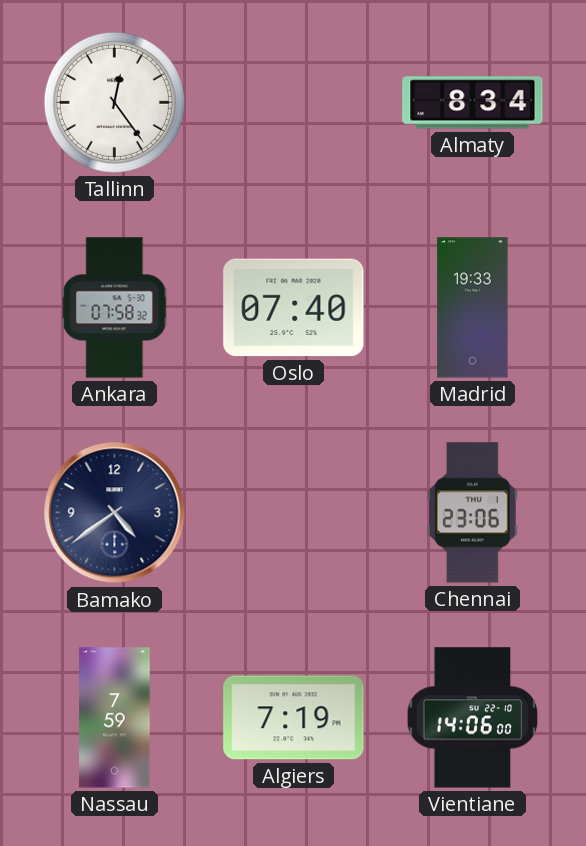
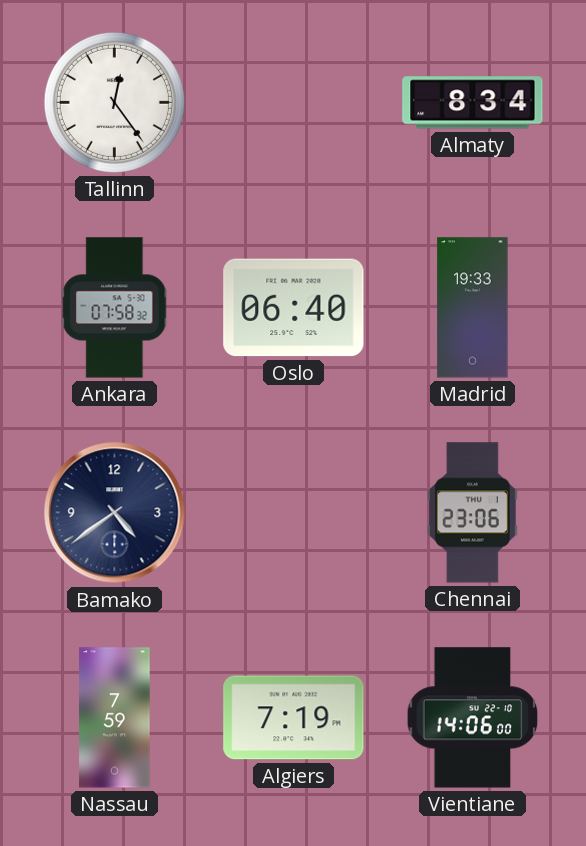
Oslo: 07:40 -> 06:40 (294, 308)
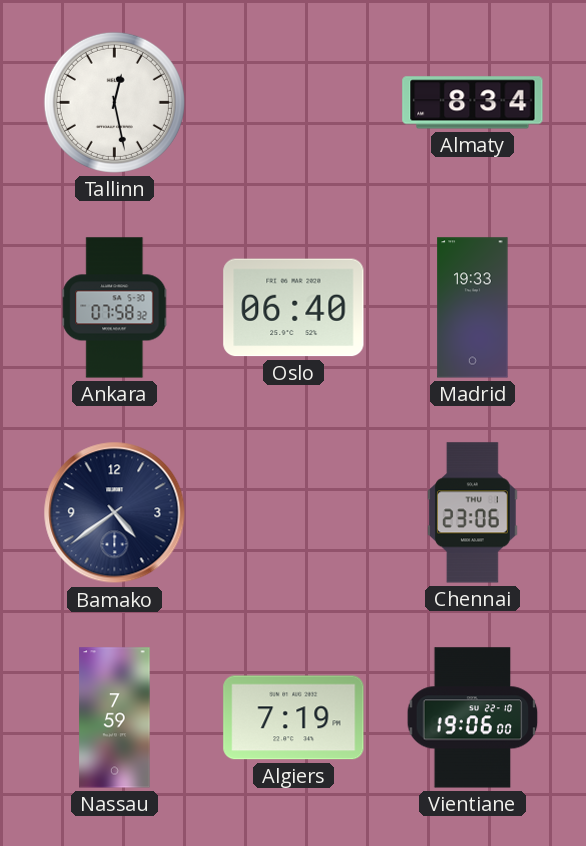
Tallinn: 12:24 -> 12:28 (114, 102)
Vientiane: 14:06 -> 19:06 (473, 718)
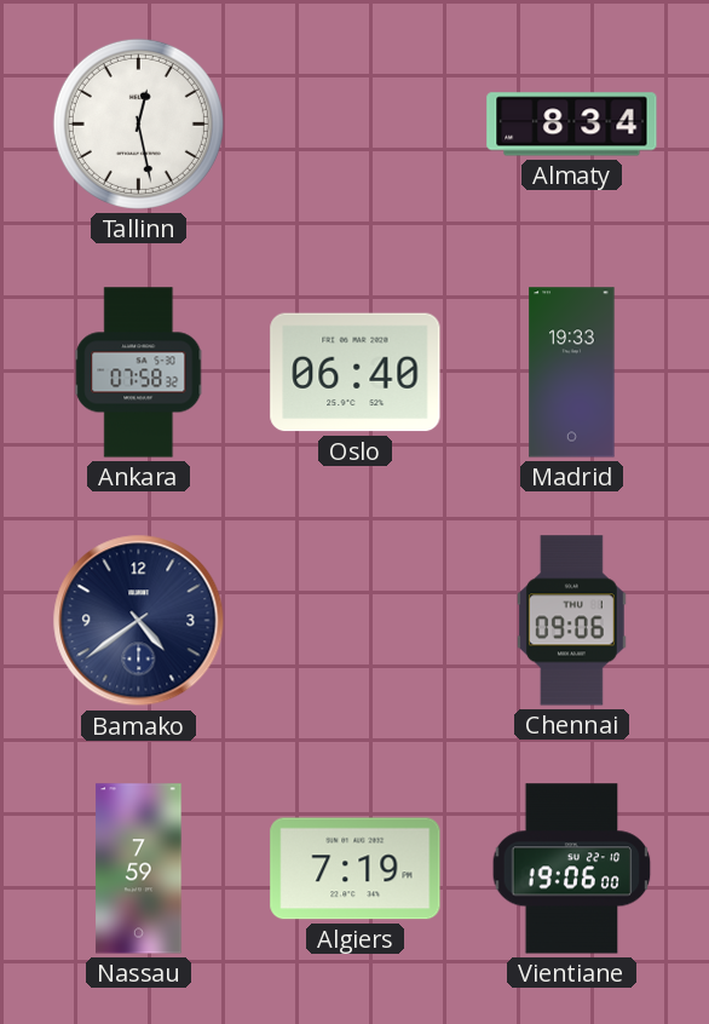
Chennai: 23:06 -> 09:06 (572, 621)
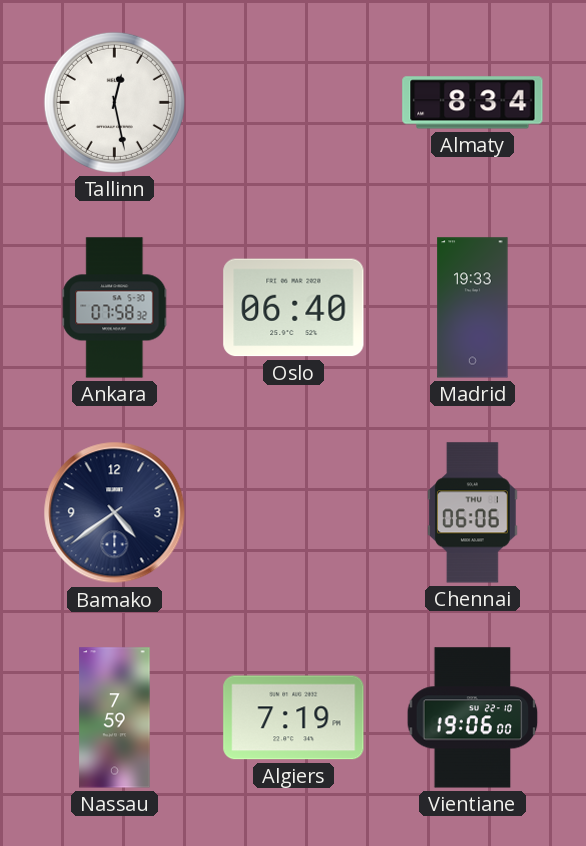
Chennai: 09:06 -> 06:06 (473, 513)
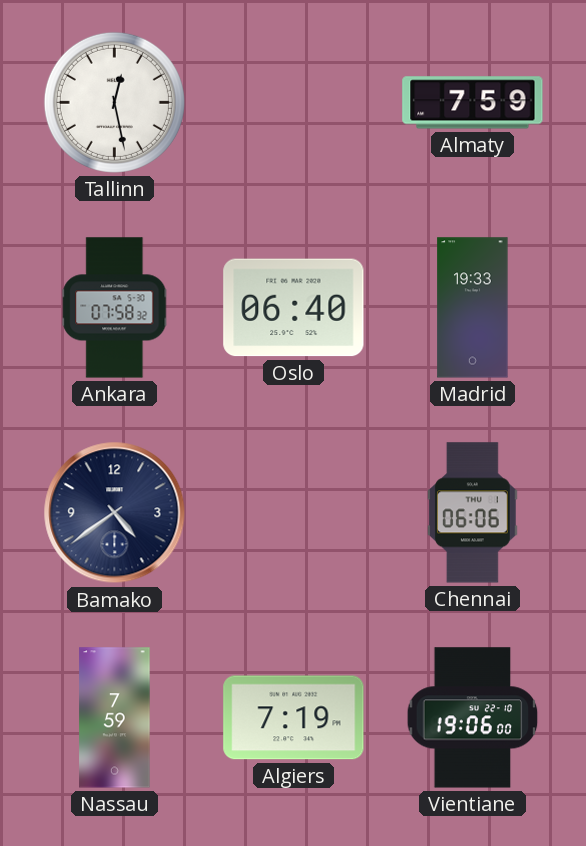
Almaty: 8:34 -> 7:59 (473, 103)
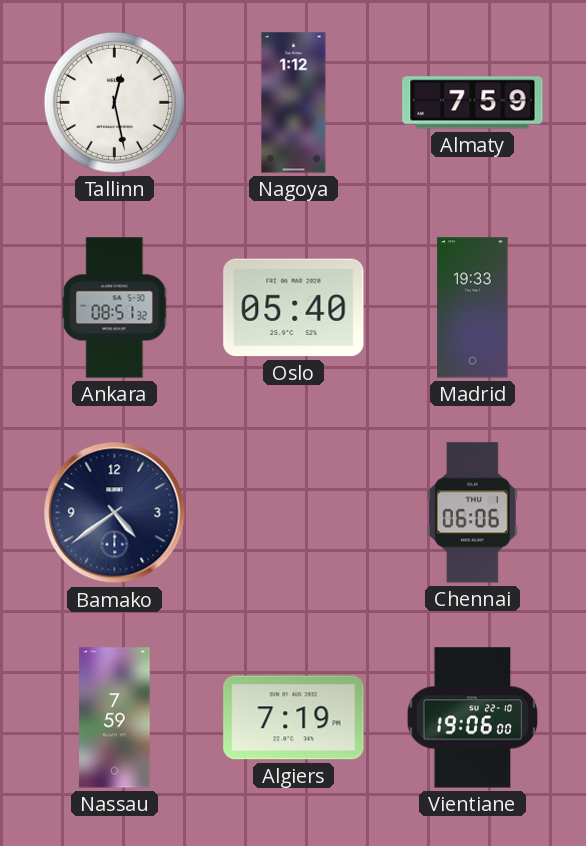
Nagoya: none -> 1:12 (294, 103)
Ankara: 07:58 -> 08:51 (115, 308)
Oslo: 06:40 -> 05:40 (294, 308)
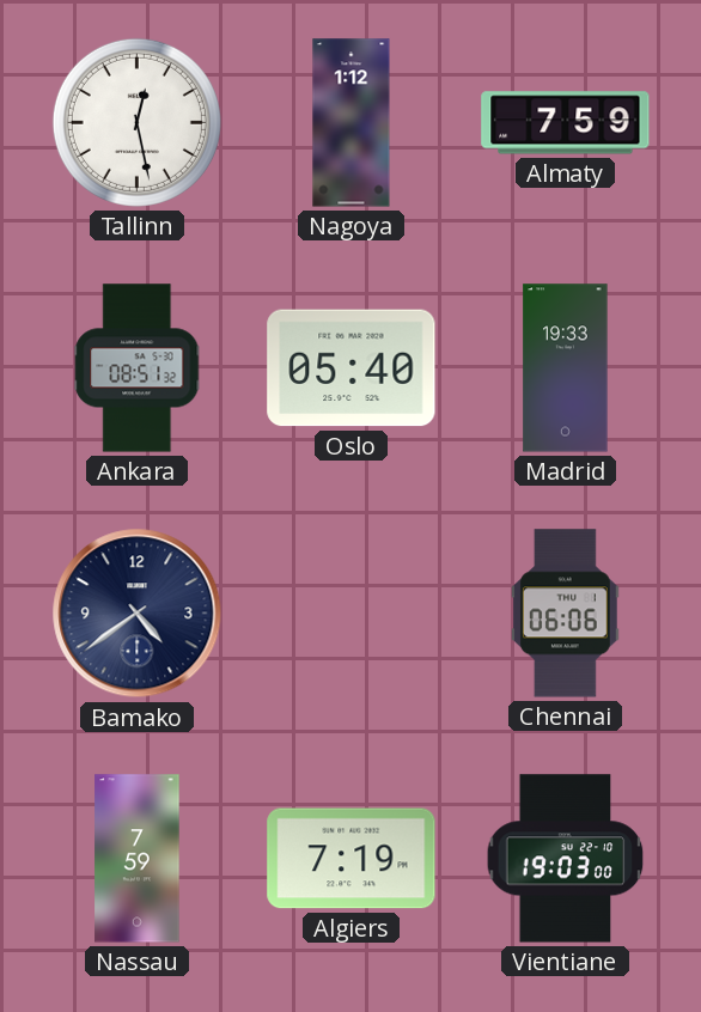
Vientiane: 19:06 -> 19:03 (566, 859)
